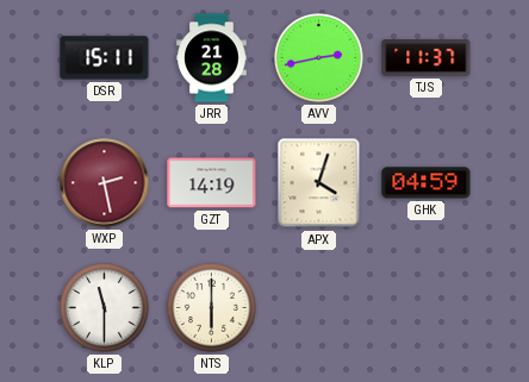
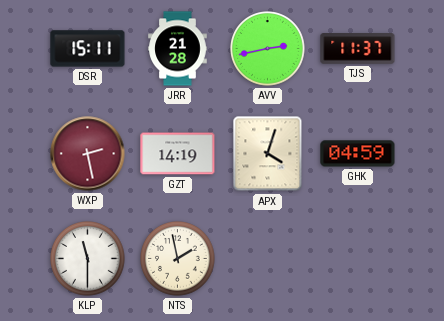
NTS: 6:00 -> 1:58 (178, 259)
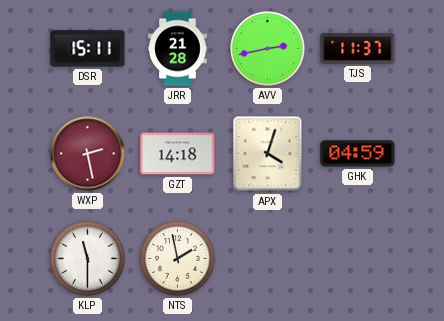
GZT: 14:19 -> 14:18 (178, 154)
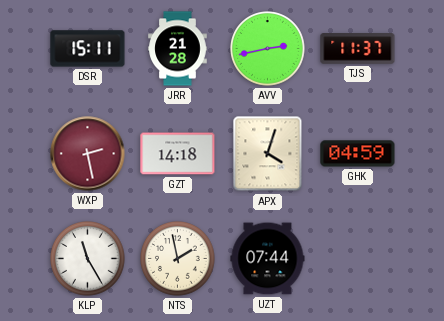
KLP: 11:30 -> 11:25 (88, 259)
UZT: none -> 07:44 (268, 259)
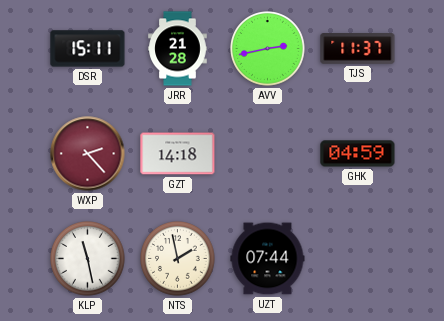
WXP: 2:28 -> 2:23 (88, 154)
APX: 4:03 -> none (268, 154)
KLP: 11:25 -> 11:28 (88, 259)
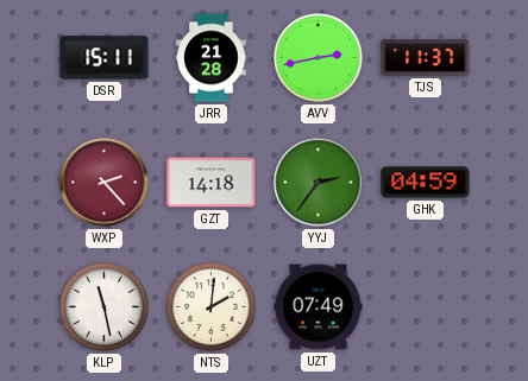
YYJ: none -> 2:36 (319, 183)
NTS: 1:58 -> 2:01 (212, 307)
UZT: 07:44 -> 07:49 (319, 307)
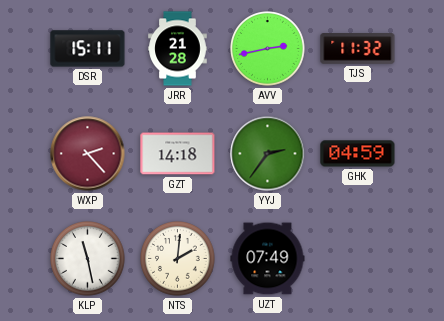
TJS: 11:37 -> 11:32 (358, 49)
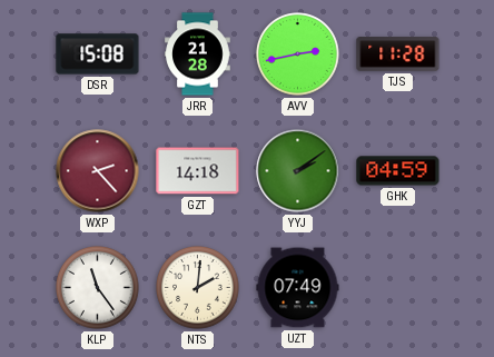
DSR: 15:11 -> 15:08 (98, 54)
TJS: 11:32 -> 11:28 (398, 54)
YYJ: 2:36 -> 2:09 (298, 171)
KLP: 11:28 -> 11:24 (98, 288)
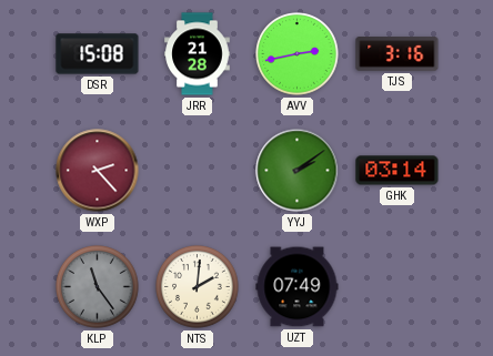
TJS: 11:28 -> 3:16 (398, 54)
GZT: 14:18 -> none (198, 171)
GHK: 04:59 -> 03:14 (398, 171)
KLP dial: white -> grey (98, 287)
